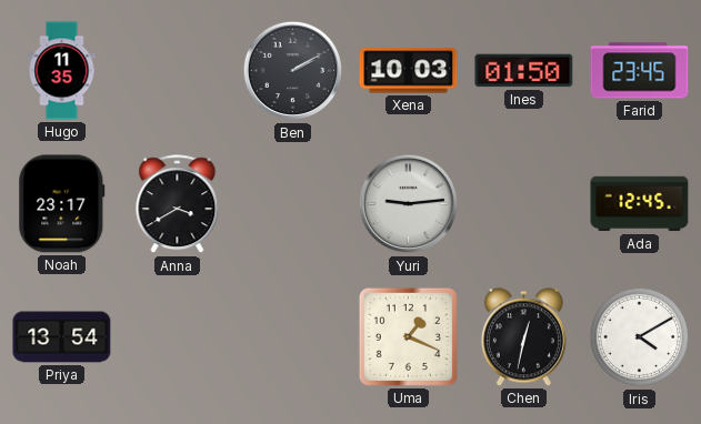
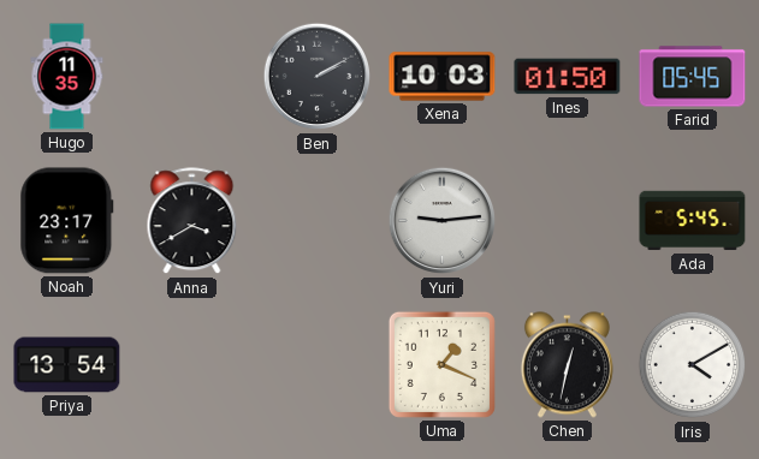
Farid: 23:45 -> 05:45 (693, 77)
Ada: 12:45 -> 5:45 (693, 221)
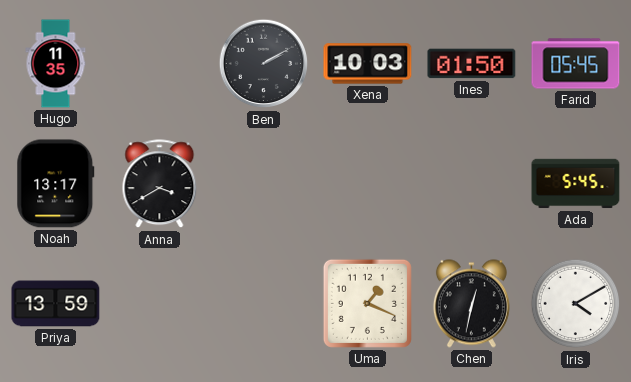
Noah: 23:17 -> 13:17 (56, 184)
Yuri: 9:14 -> none (443, 221)
Priya: 13:54 -> 13:59 (56, 304)
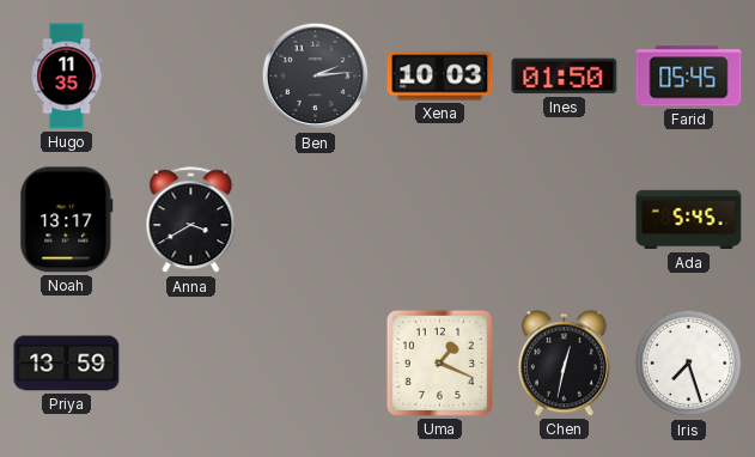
Ben: 2:10 -> 2:14 (316, 77)
Iris: 4:10 -> 7:27 (689, 364)
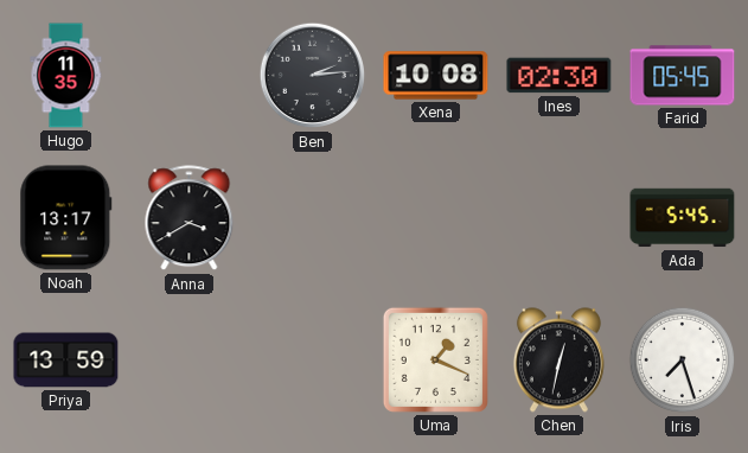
Xena: 10:03 -> 10:08 (436, 76)
Ines: 01:50 -> 02:30 (560, 76)
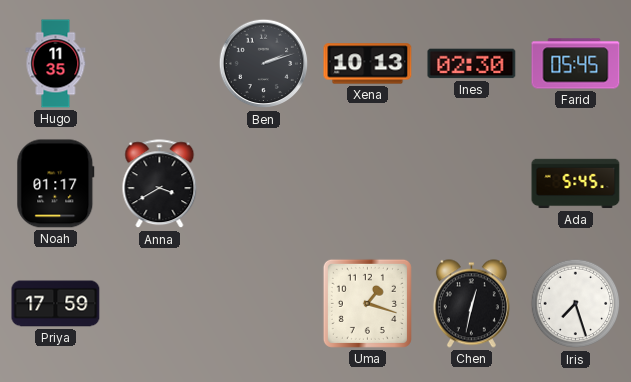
Ben: 2:14 -> 2:12 (264, 64)
Xena: 10:08 -> 10:13 (368, 64)
Noah: 13:17 -> 01:17 (56, 184)
Priya: 13:59 -> 17:59 (56, 304)
Uma: 1:19 -> 1:18 (367, 303)
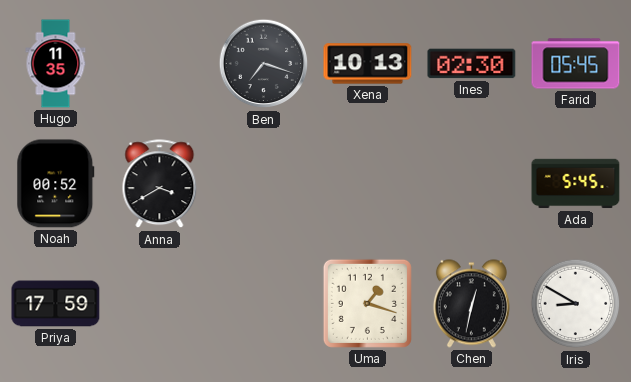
Ben: 2:12 -> 7:18 (264, 64)
Noah: 01:17 -> 00:52 (56, 184)
Iris: 7:27 -> 8:50 (576, 304)
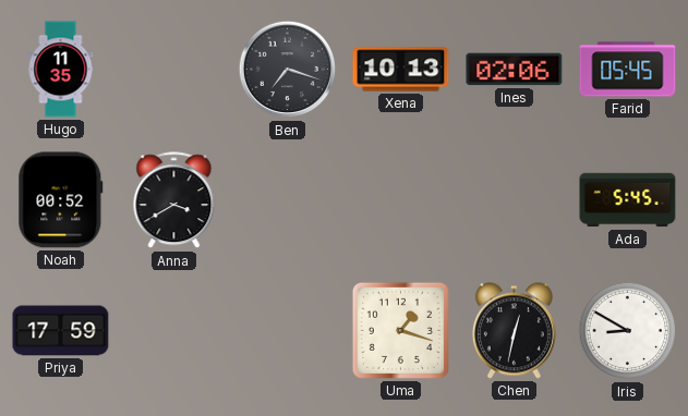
Ines: 02:30 -> 02:06 (515, 70)
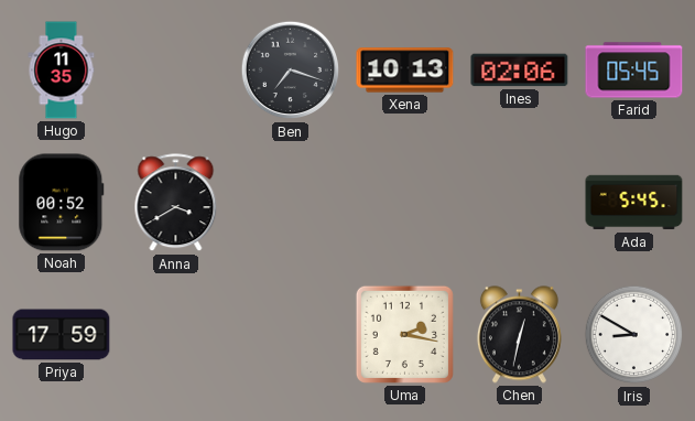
Uma: 1:18 -> 2:17 (404, 334)
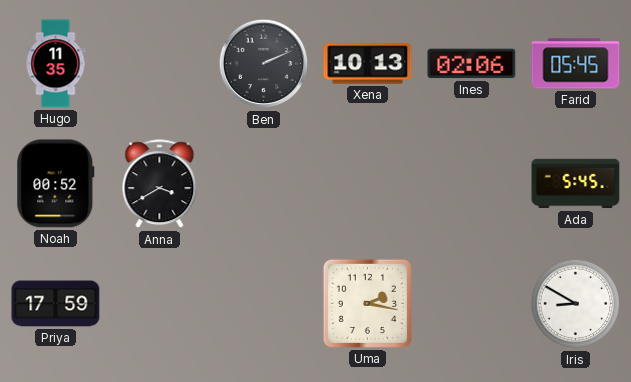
Ben: 7:18 -> 2:11 (264, 64)
Chen: 12:32 -> none (519, 335)
